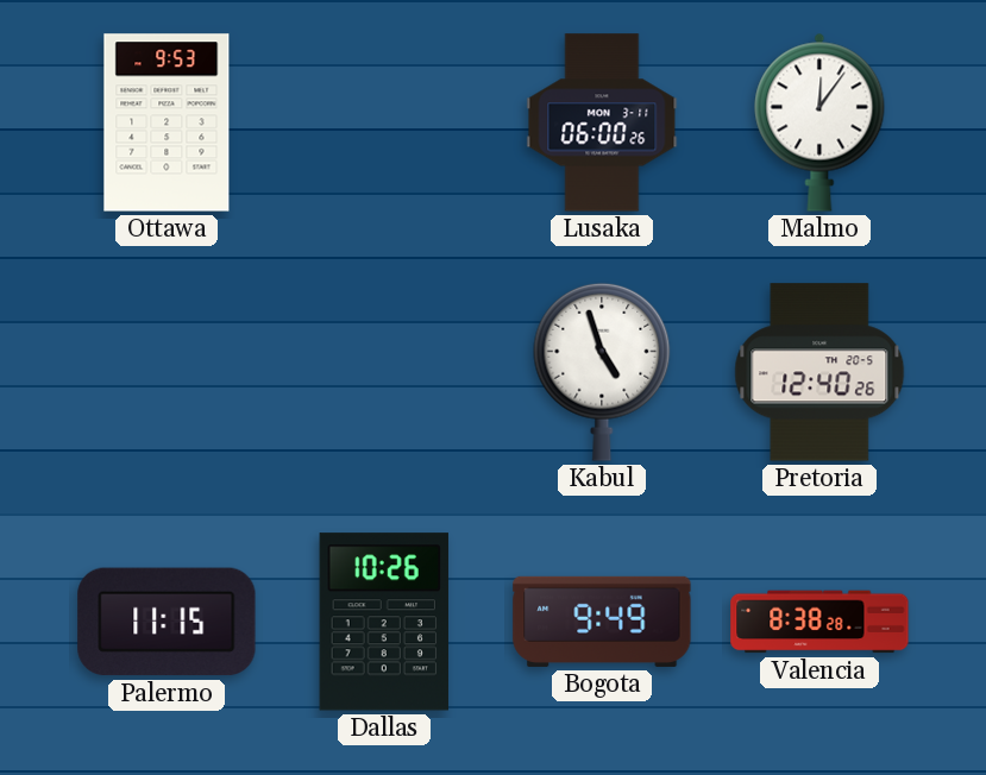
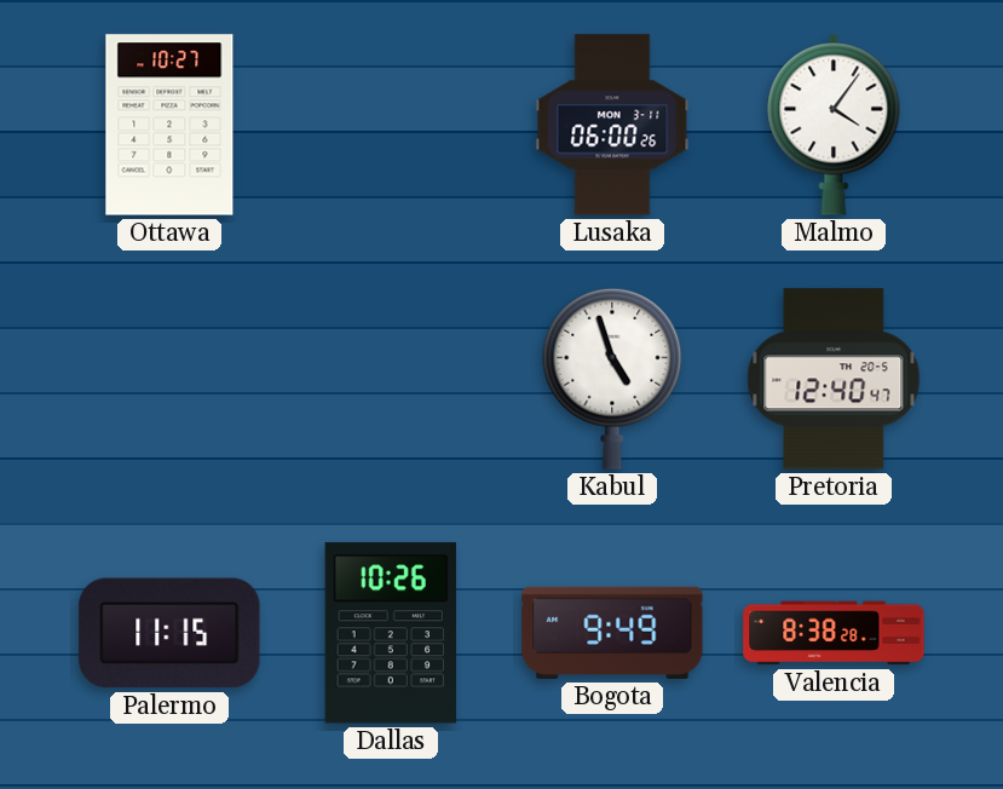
Ottawa: 9:53 -> 10:27 (169, 125)
Malmo: 12:06 -> 4:06 (834, 125)
Pretoria: 12:40:26 -> 12:40:47 (834, 379)
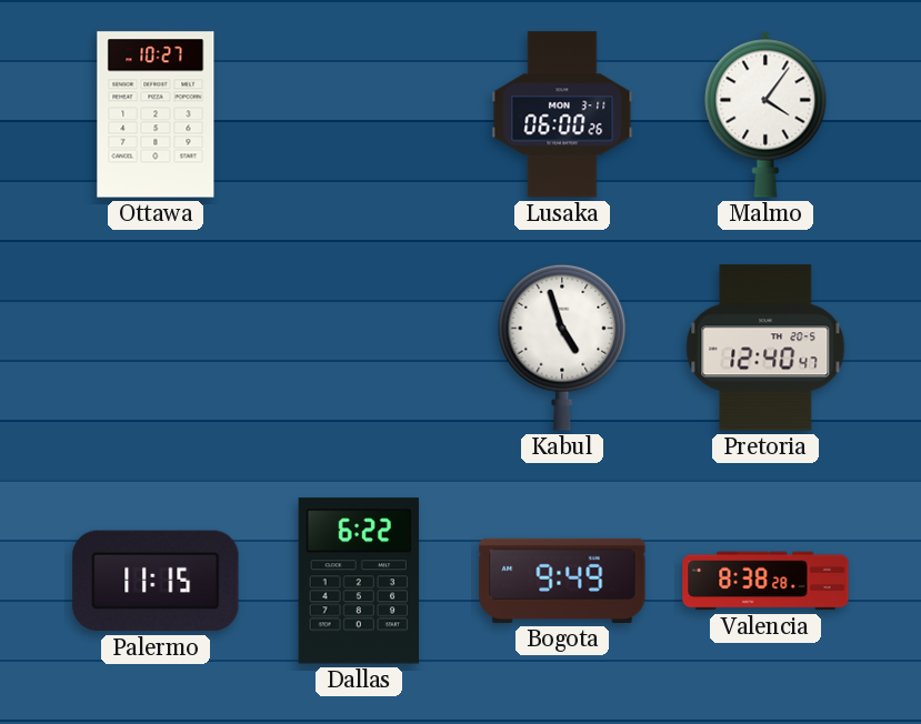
Dallas: 10:26 -> 6:22 (358, 581)
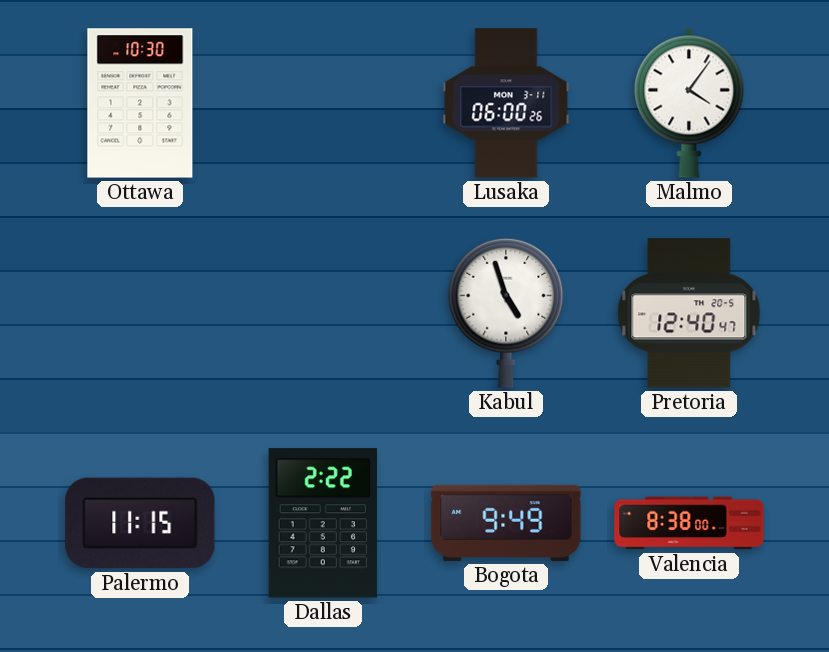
Ottawa: 10:27 -> 10:30 (140, 103)
Dallas: 6:22 -> 2:22 (322, 523)
Valencia: 8:38:28 -> 8:38:00 (689, 523)
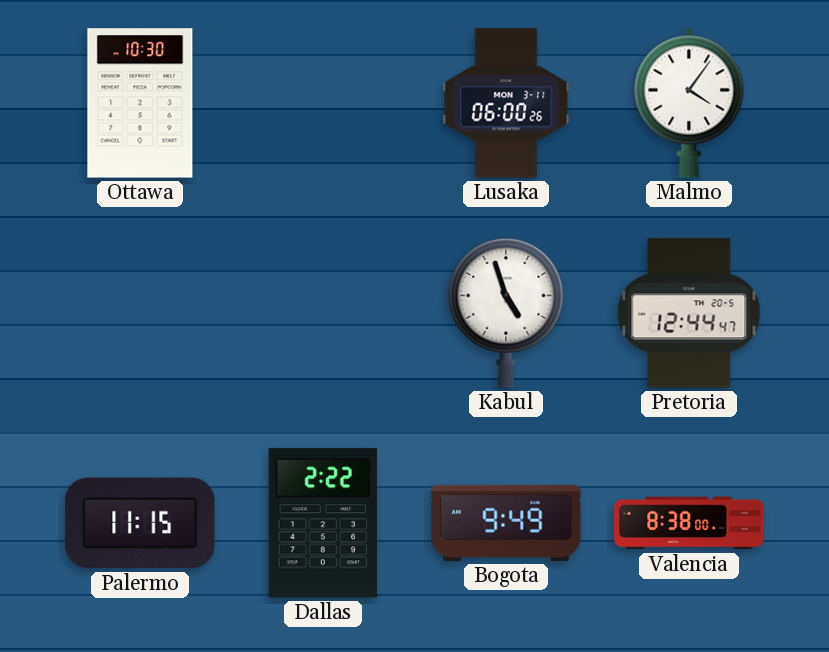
Pretoria: 12:40 -> 12:44 (689, 313)
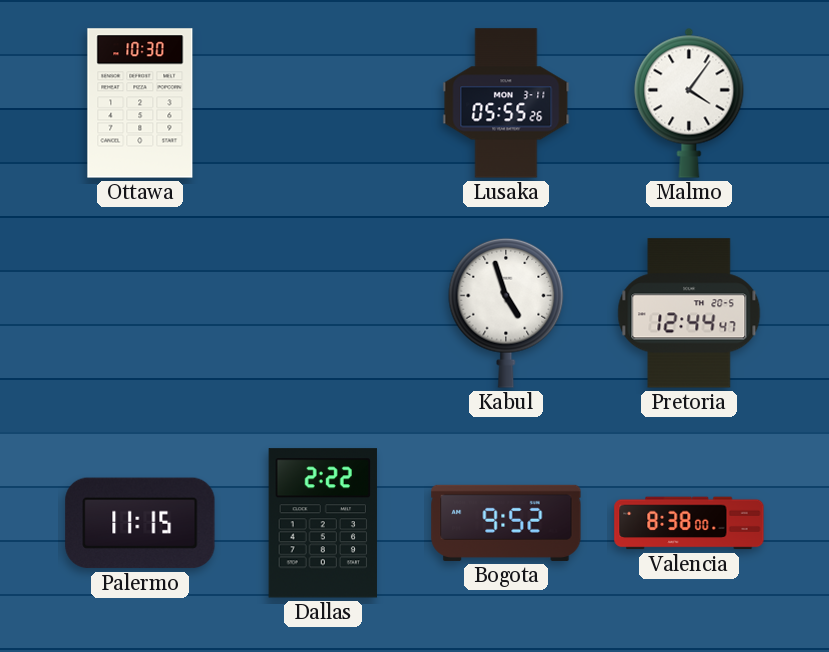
Lusaka: 06:00 -> 05:55 (506, 103)
Bogota: 9:49 -> 9:52 (506, 523)
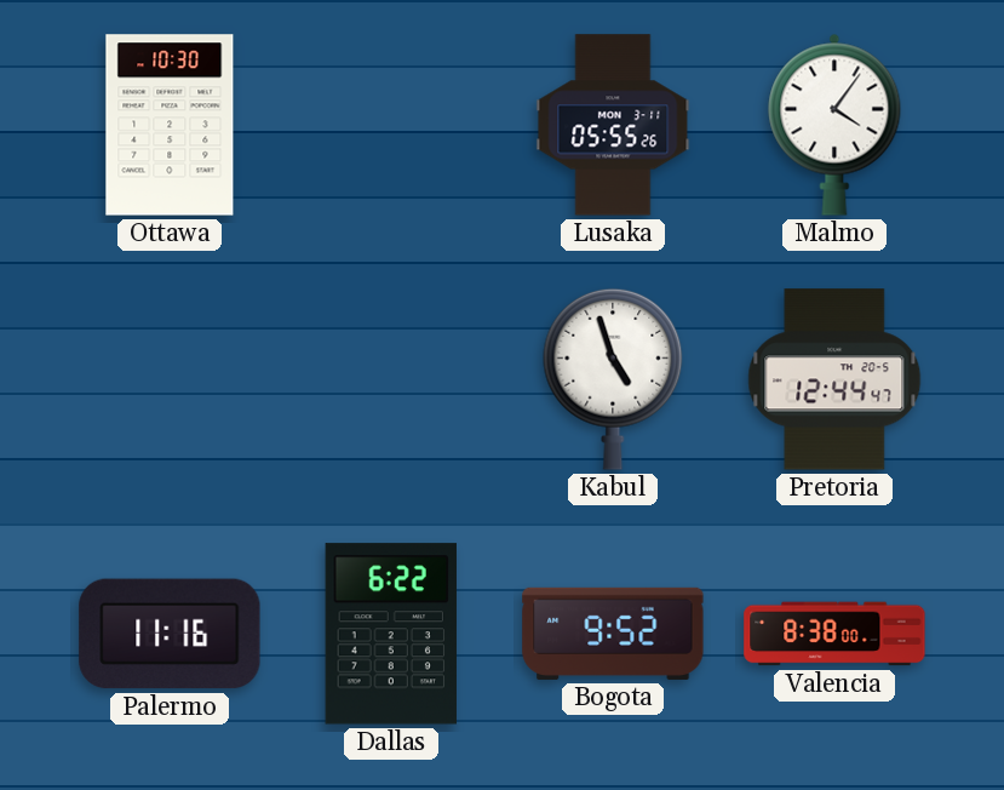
Palermo: 11:15 -> 11:16 (170, 634)
Dallas: 2:22 -> 6:22 (390, 634)
